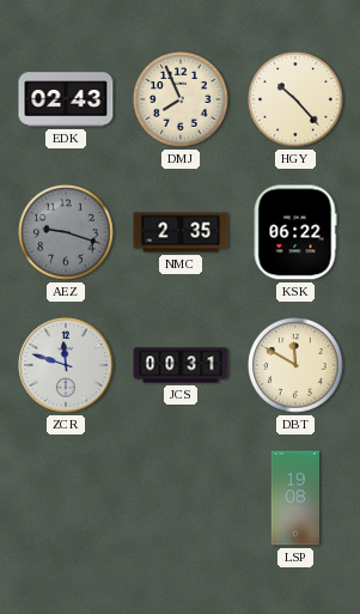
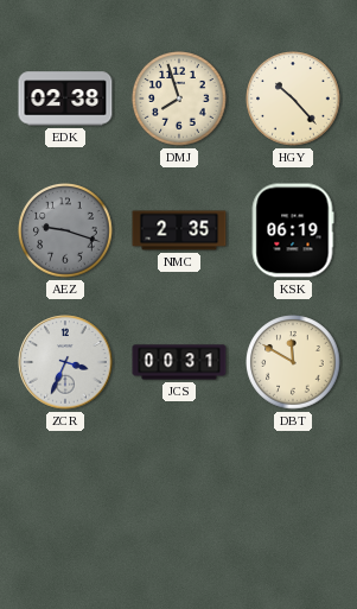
EDK: 02:43 -> 02:38 (65, 99)
DMJ: 7:56 -> 7:57 (179, 99)
KSK: 06:22 -> 06:19 (293, 230)
ZCR: 11:48 -> 3:34 (65, 362)
LSP: 19:08 -> none (295, 498)
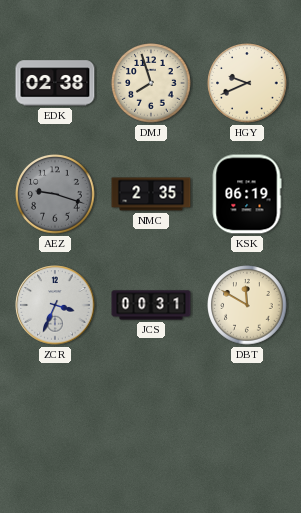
HGY: 10:23 -> 9:41 (247, 83)
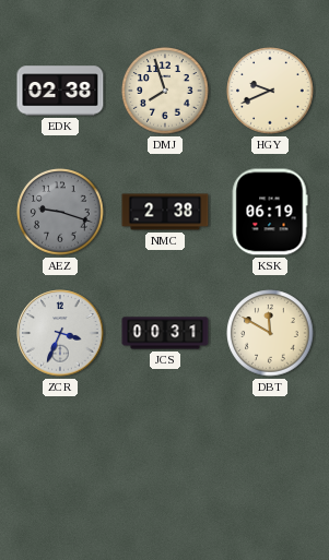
NMC: 2:35 -> 2:38 (165, 212)
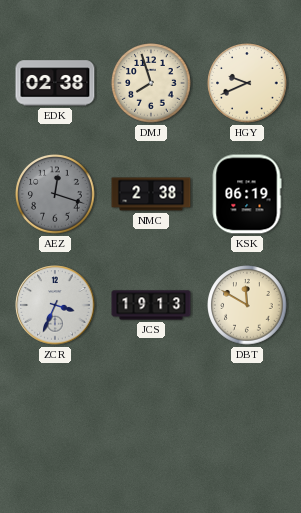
AEZ: 9:18 -> 12:18 (55, 194)
JCS: 00:31 -> 19:13 (151, 305)
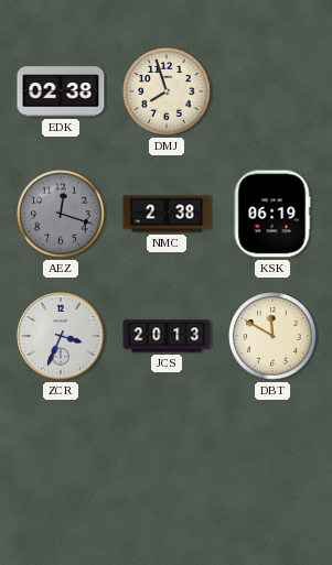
HGY: 9:41 -> none (247, 83)
JCS: 19:13 -> 20:13 (167, 336)
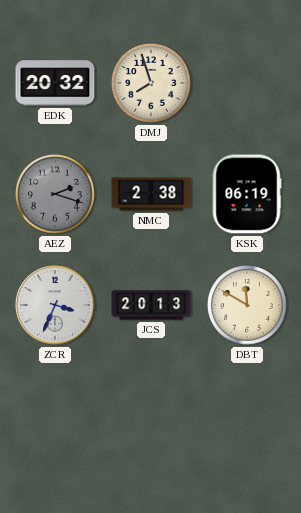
EDK: 02:38 -> 20:32 (55, 83)
AEZ: 12:18 -> 2:18 (55, 194)
